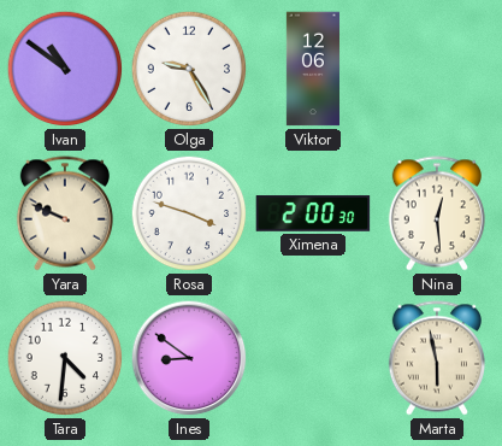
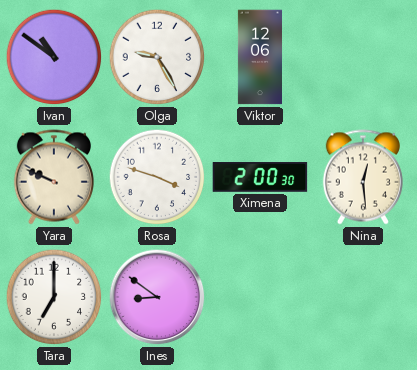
Tara: 4:31 -> 7:00 (54, 297)
Marta: 5:58 -> none (437, 358)
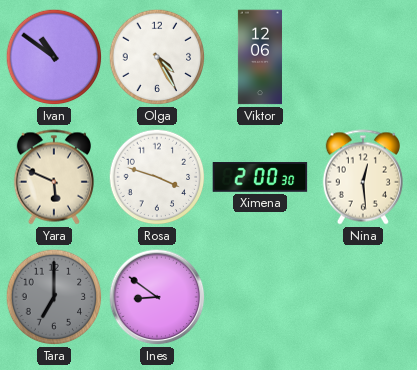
Olga: 9:25 -> 4:25 (157, 57)
Yara: 9:49 -> 5:49 (54, 177)
Tara dial: white -> grey (54, 297)
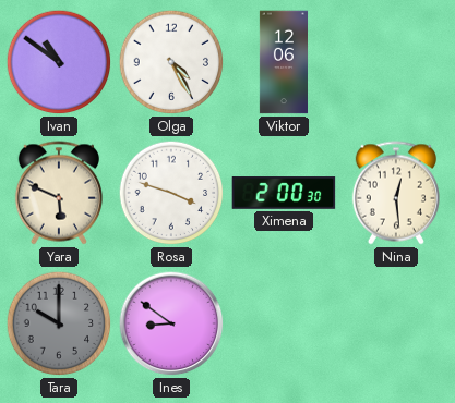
Tara: 7:00 -> 10:00 (59, 323)
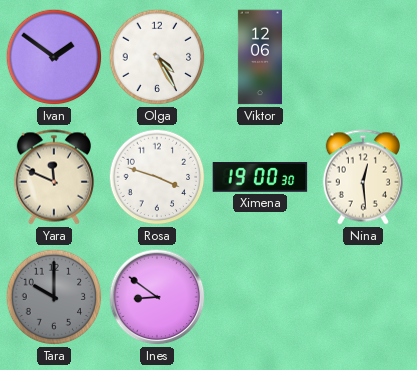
Ivan: 10:51 -> 1:51 (54, 57)
Yara: 5:49 -> 11:49 (54, 177)
Ximena: 2:00 -> 19:00 (260, 177)
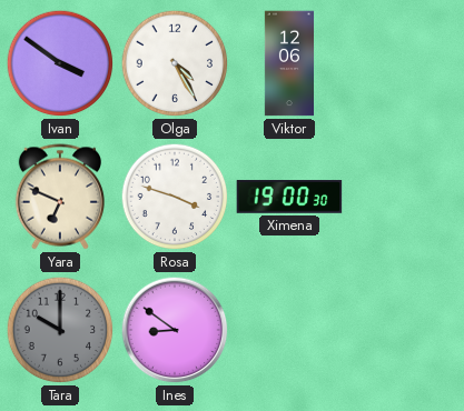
Ivan: 1:51 -> 3:51 (60, 63)
Yara: 11:49 -> 6:49 (60, 197)
Nina: 12:29 -> none (363, 177)
